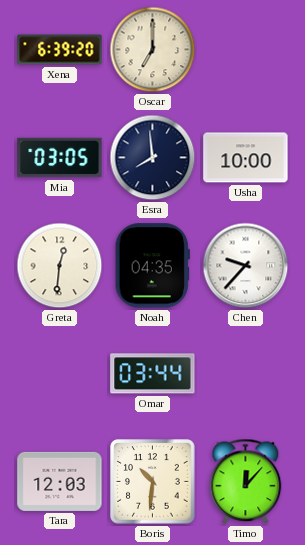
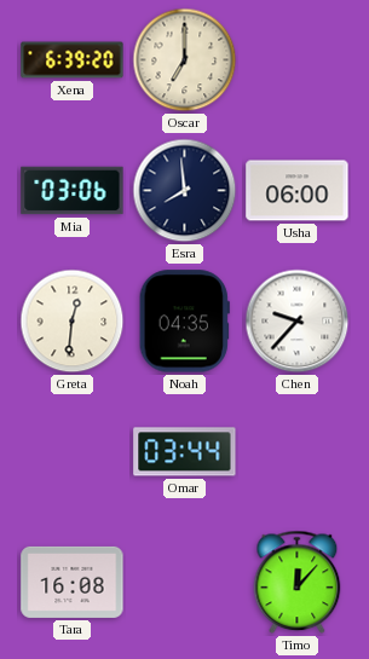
Mia: 03:05 -> 03:06 (73, 191)
Usha: 10:00 -> 06:00 (298, 191)
Tara: 12:03 -> 16:08 (73, 582)
Boris: 10:31 -> none (153, 482)
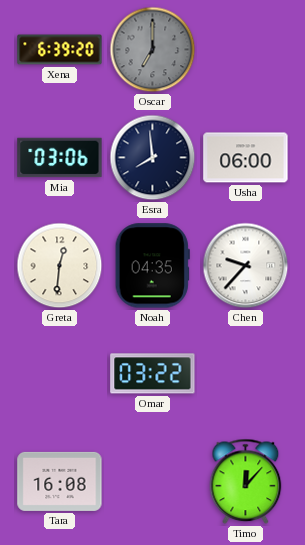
Oscar dial: cream -> grey (153, 50)
Omar: 03:44 -> 03:22 (153, 374)
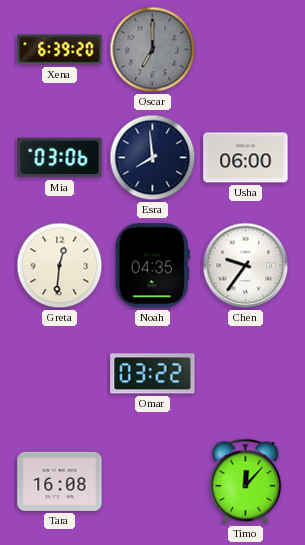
Chen: 9:37 -> 9:36 (246, 266)
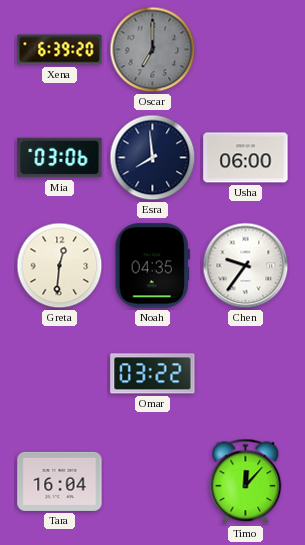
Tara: 16:08 -> 16:04 (60, 481)
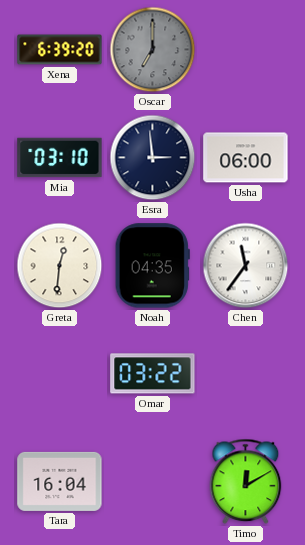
Mia: 03:06 -> 03:10 (60, 158)
Esra: 7:59 -> 2:59 (153, 158)
Chen: 9:36 -> 11:36 (246, 266)
Timo: 12:07 -> 12:10 (246, 482)
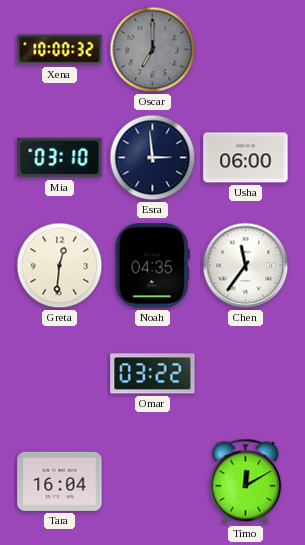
Xena: 6:39 -> 10:00 (60, 50)
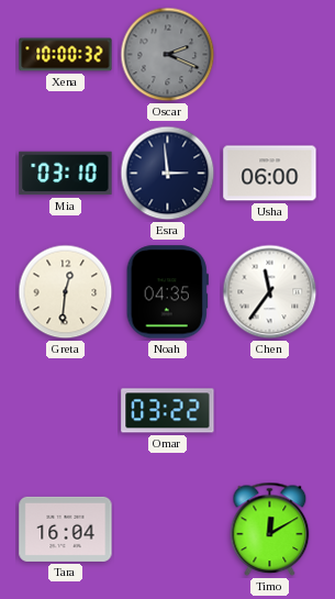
Oscar: 7:00 -> 2:19 (168, 55)
